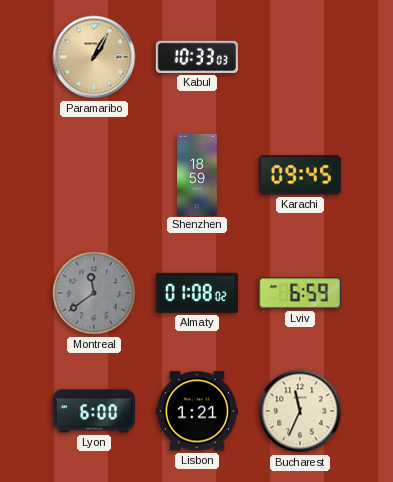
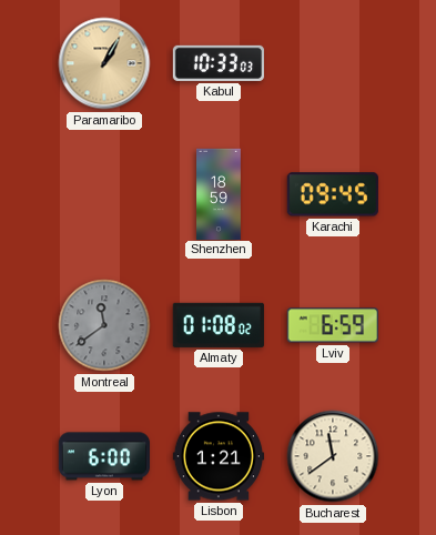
Bucharest: 11:34 -> 11:39 (333, 456)
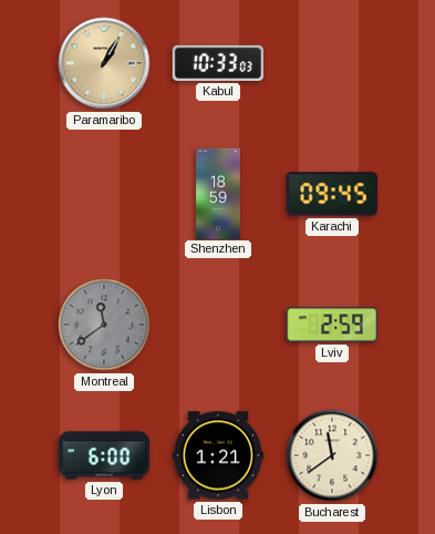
Almaty: 01:08 -> none (219, 325)
Lviv: 6:59 -> 2:59 (332, 325)
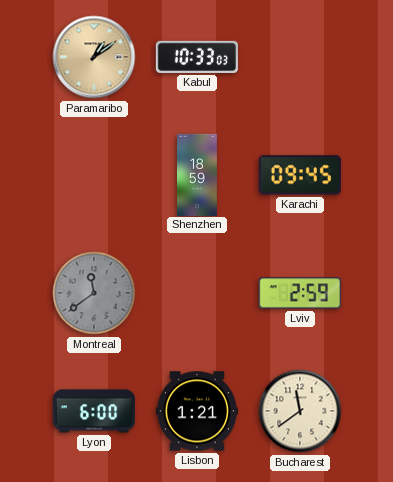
Paramaribo: 1:05 -> 1:09 (94, 57)
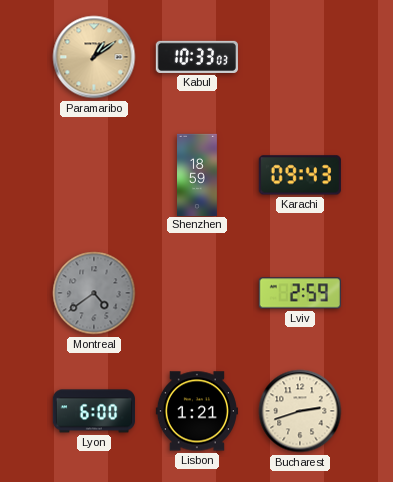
Karachi: 09:45 -> 09:43 (300, 175)
Montreal: 11:39 -> 4:39 (94, 293)
Bucharest: 11:39 -> 2:42 (300, 411)
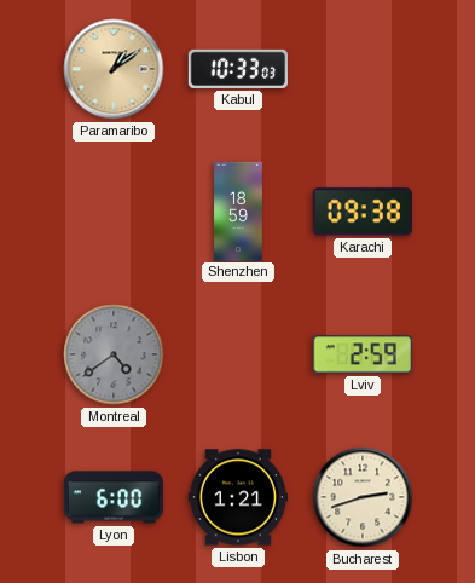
Karachi: 09:43 -> 09:38 (363, 212)
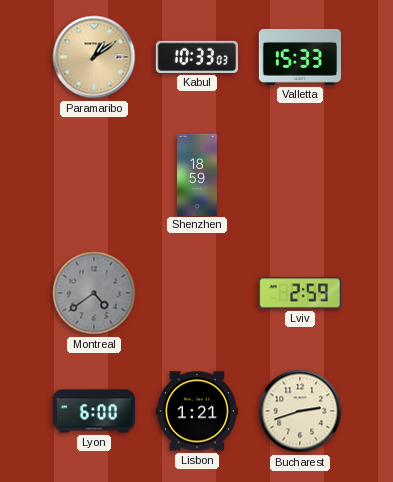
Valletta: none -> 15:33 (299, 57)
Karachi: 09:38 -> none (363, 212)
